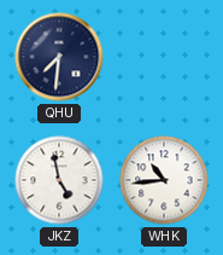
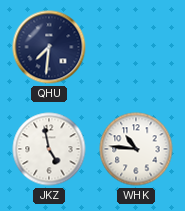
WHK: 10:44 -> 10:46 (136, 149)
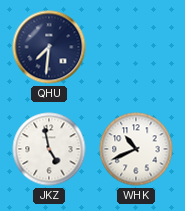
WHK: 10:46 -> 10:41 (136, 149)
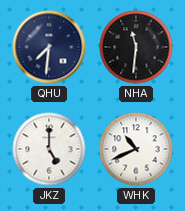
NHA: none -> 11:31 (136, 47)
JKZ: 4:58 -> 5:00 (49, 149)
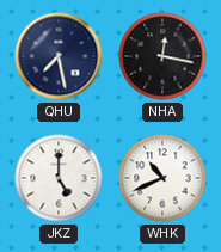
QHU: 7:31 -> 7:28 (59, 56)
NHA: 11:31 -> 12:17 (162, 56)
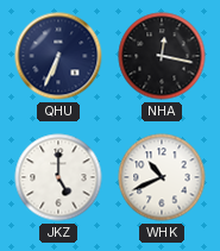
QHU: 7:28 -> 6:34 (58, 56)
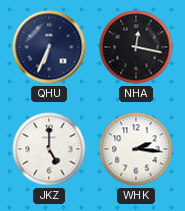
WHK: 10:41 -> 2:16 (136, 149)
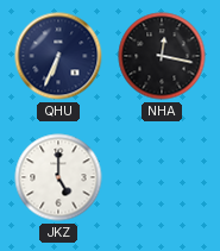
WHK: 2:16 -> none (136, 149)
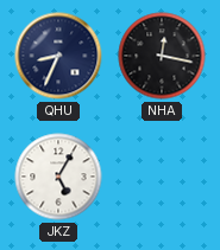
QHU: 6:34 -> 8:34 (58, 56)
JKZ: 5:00 -> 5:05 (58, 177)
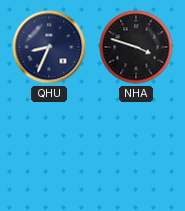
NHA: 12:17 -> 3:48 (136, 47)
JKZ: 5:05 -> none (58, 177)
